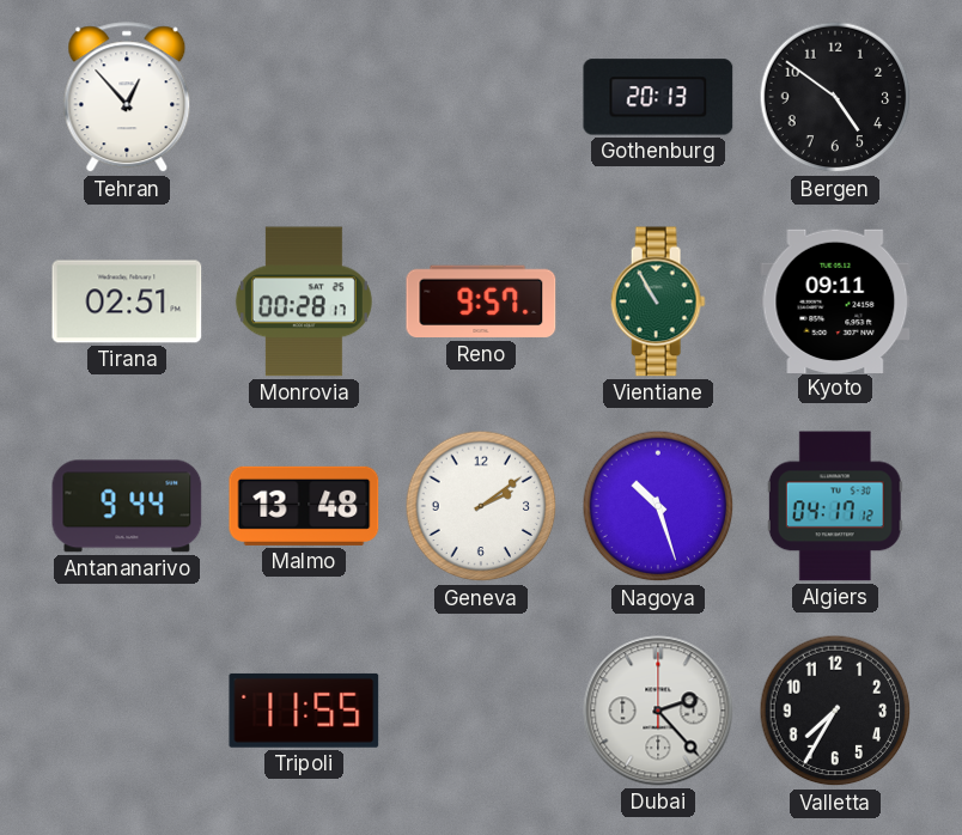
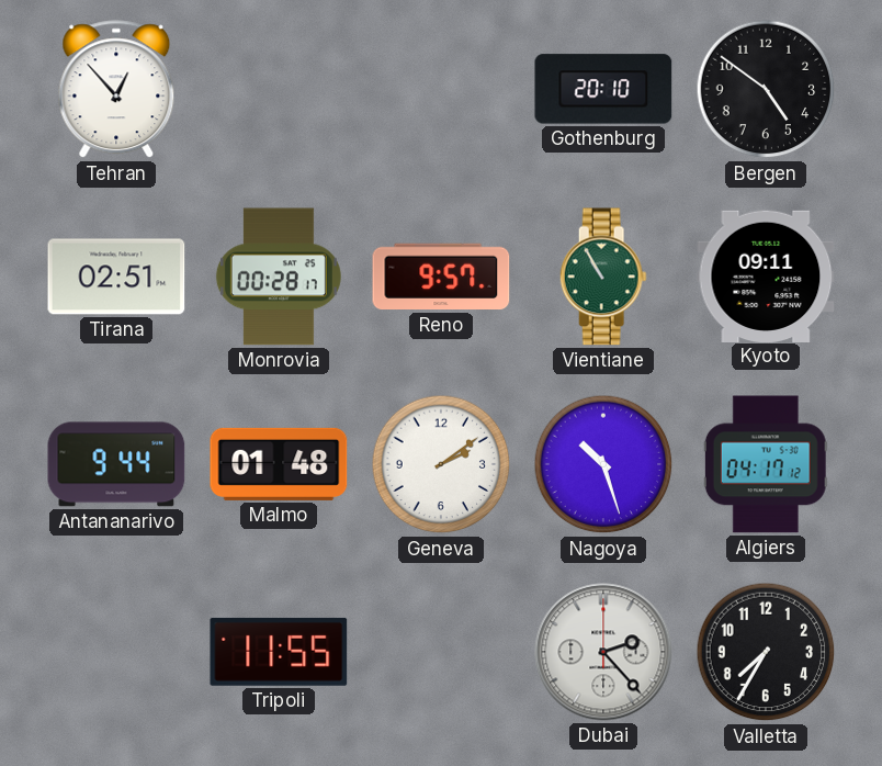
Gothenburg: 20:13 -> 20:10 (603, 89)
Malmo: 13:48 -> 01:48 (279, 464)
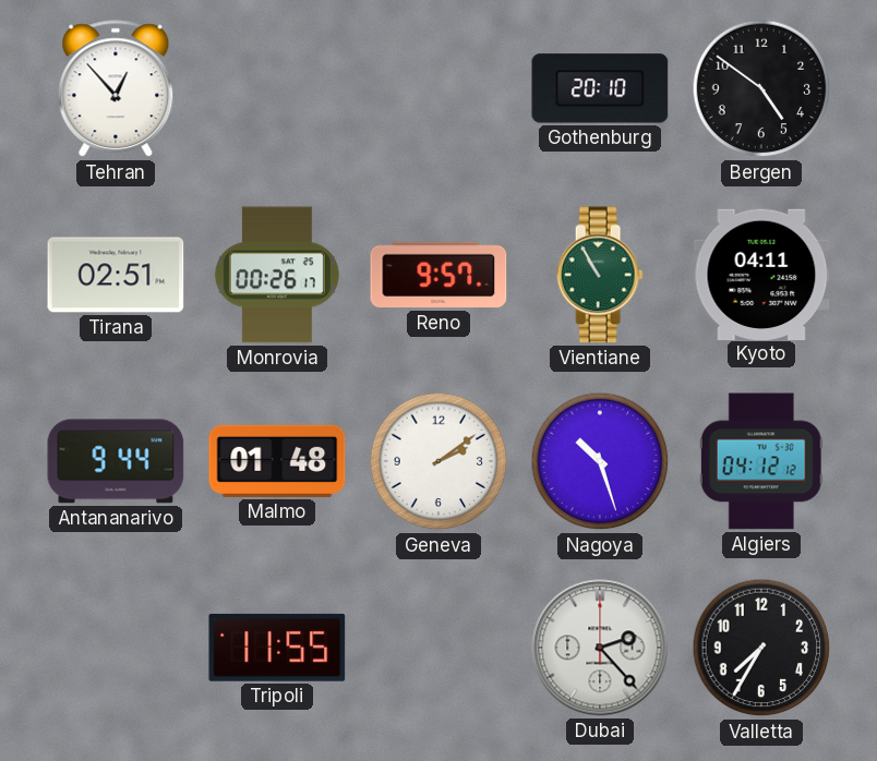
Monrovia: 00:28 -> 00:26 (277, 275)
Kyoto: 09:11 -> 04:11 (761, 274)
Algiers: 04:17 -> 04:12 (761, 461)
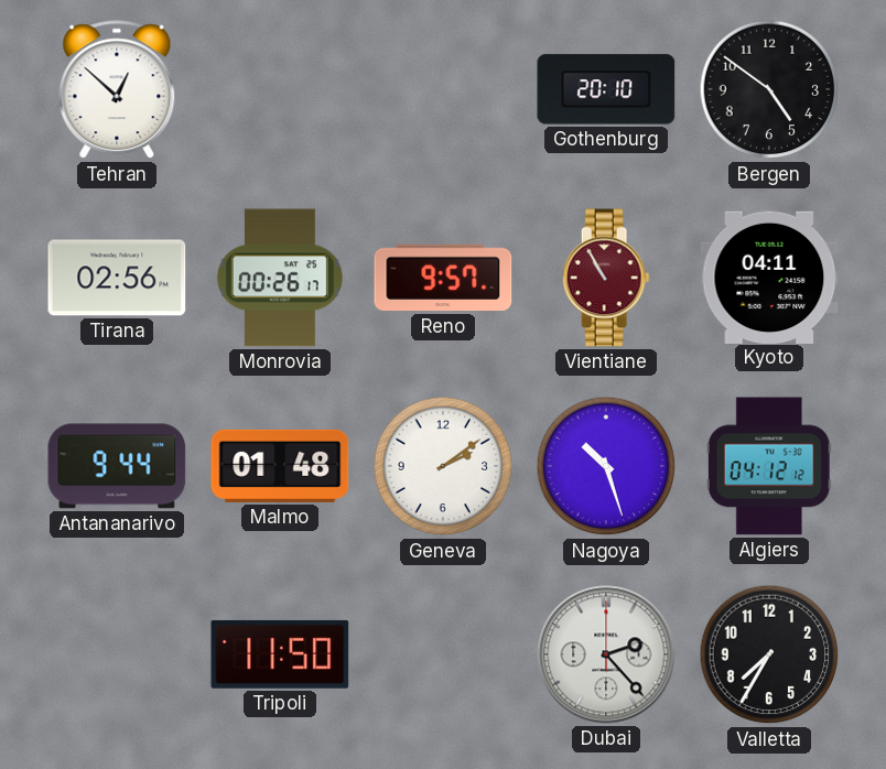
Tehran: 12:53 -> 12:52 (117, 90)
Tirana: 02:51 -> 02:56 (117, 278)
Vientiane dial: green -> burgundy (606, 278)
Tripoli: 11:55 -> 11:50 (280, 654)
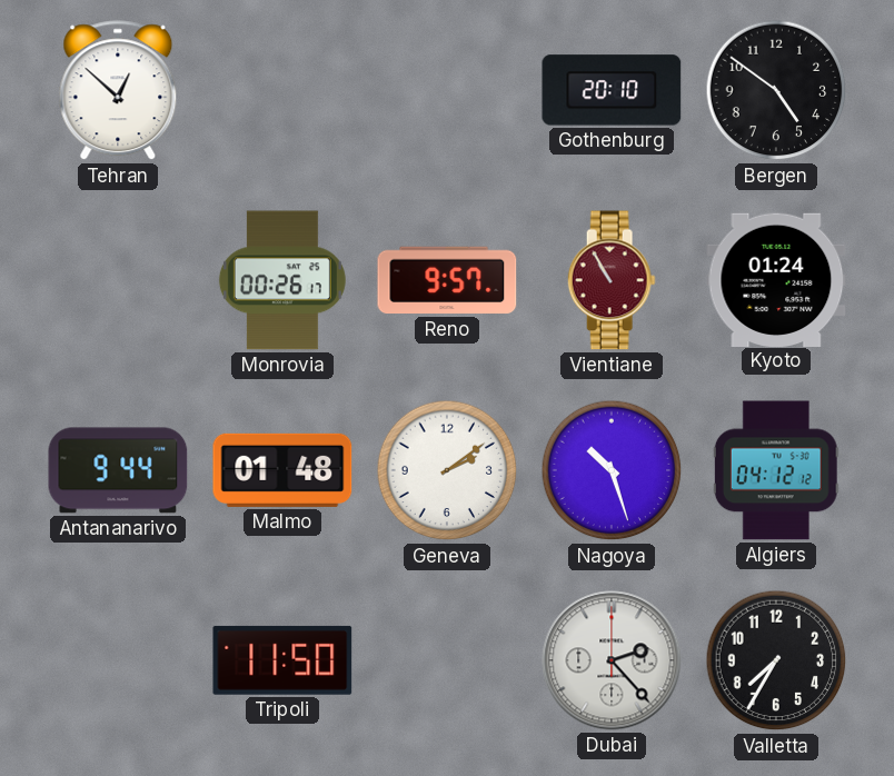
Tirana: 02:56 -> none (117, 278)
Kyoto: 04:11 -> 01:24 (776, 279)
